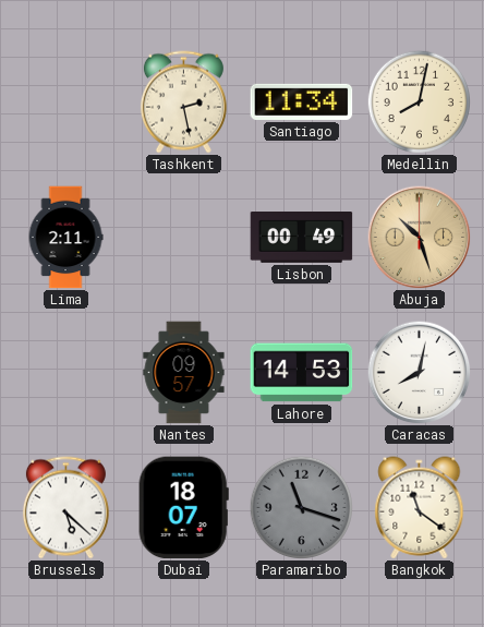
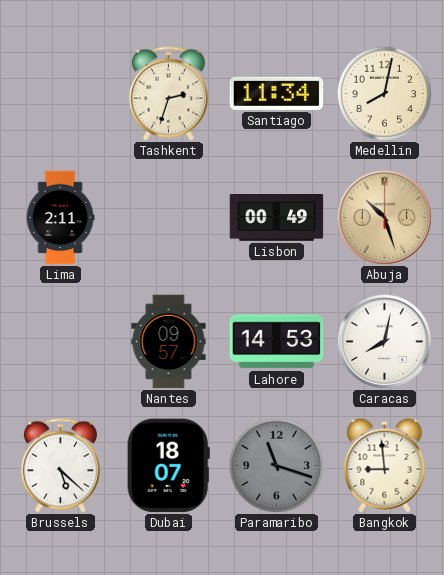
Tashkent: 2:28 -> 2:33 (168, 94)
Bangkok: 11:21 -> 8:59 (385, 466)
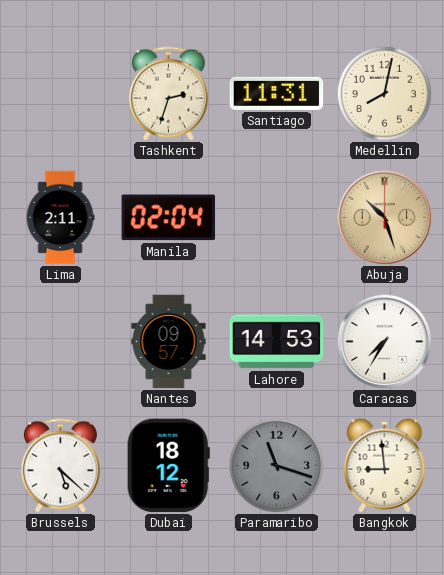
Santiago: 11:34 -> 11:31 (277, 93)
Manila: none -> 02:04 (169, 218)
Lisbon: 00:49 -> none (277, 218)
Caracas: 8:02 -> 7:35 (384, 341)
Dubai: 18:07 -> 18:12 (168, 466)
